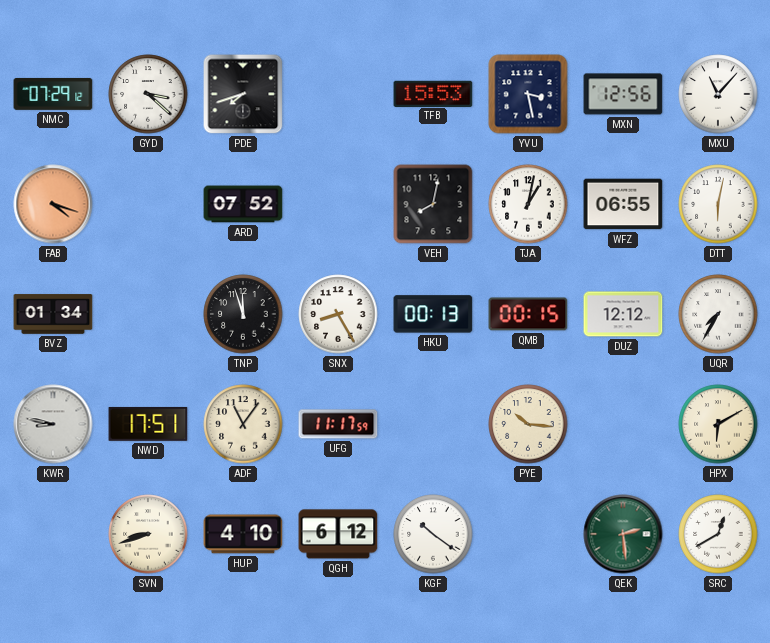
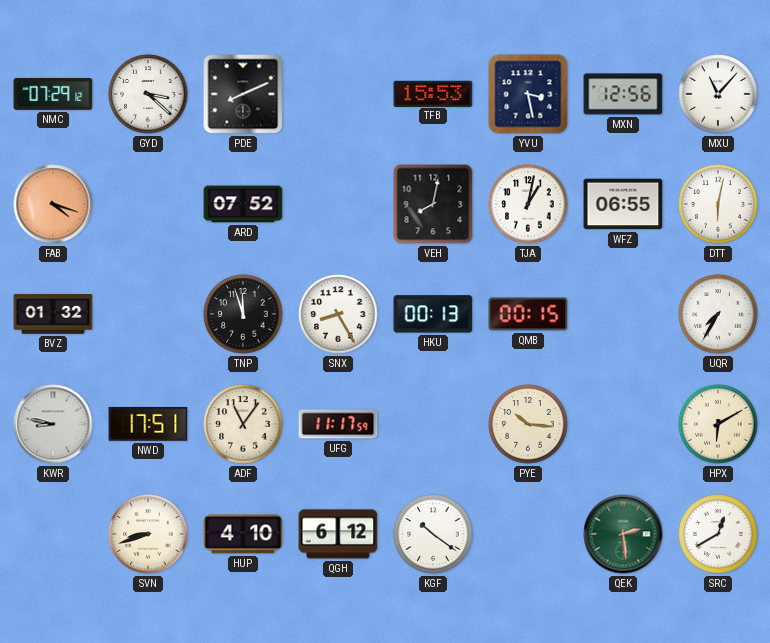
PDE: 7:42 -> 8:11 (243, 94)
BVZ: 01:34 -> 01:32 (53, 314)
DUZ: 12:12 -> none (623, 314)
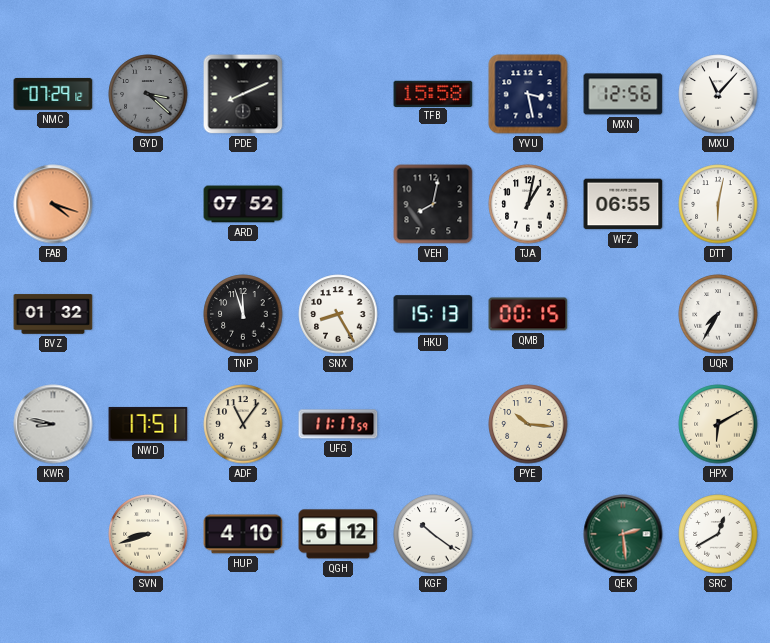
GYD dial: white -> grey (148, 94)
TFB: 15:53 -> 15:58 (433, 93)
HKU: 00:13 -> 15:13 (433, 314)
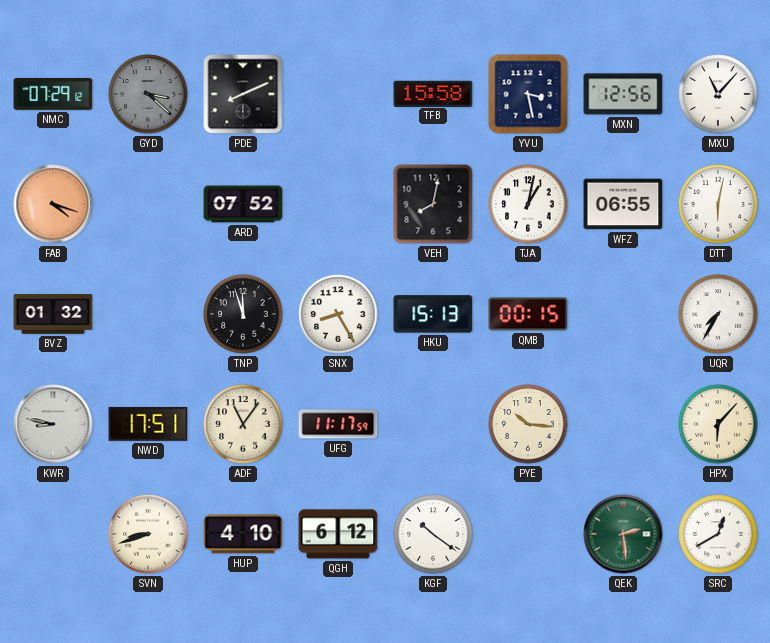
HPX: 6:10 -> 6:07 (718, 424)
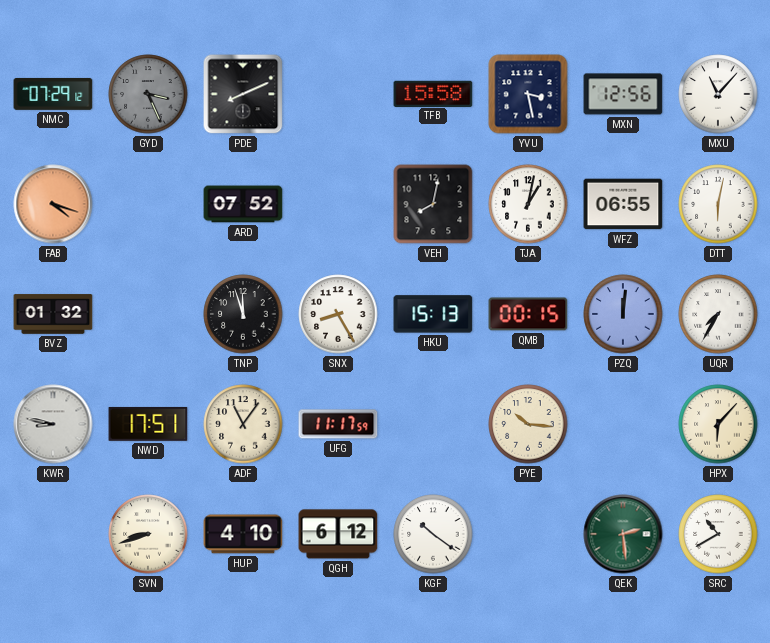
GYD: 3:22 -> 3:26 (148, 94)
PZQ: none -> 12:01 (623, 314)
SRC: 12:40 -> 10:40 (718, 534)
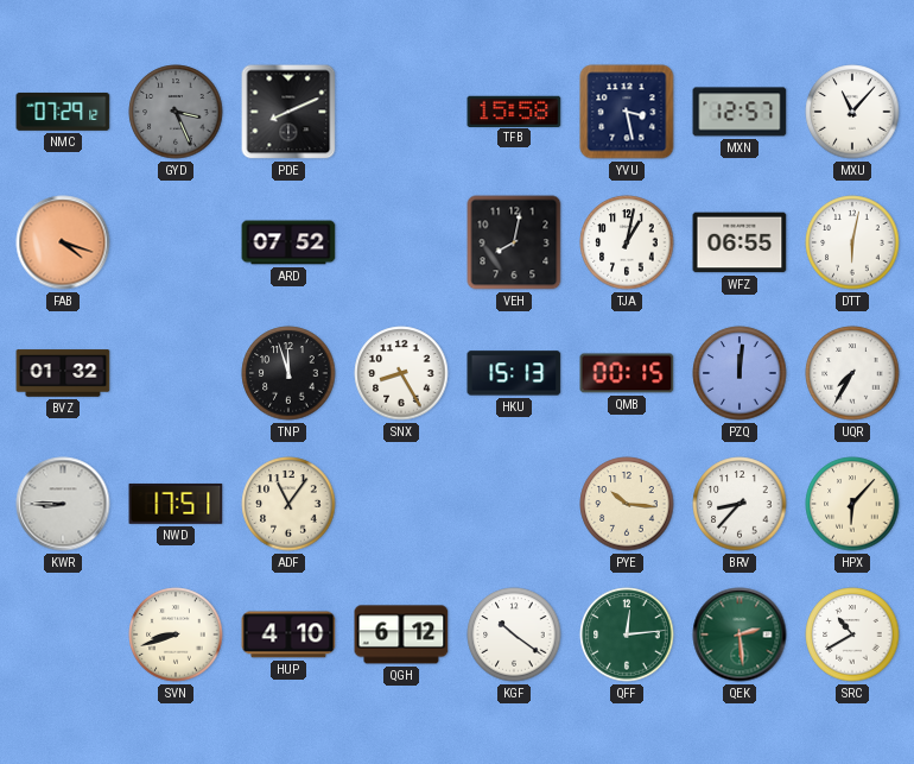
MXN: 12:56 -> 12:57 (740, 112)
KWR: 8:47 -> 8:45 (63, 504)
UFG: 11:17 -> none (338, 424)
BRV: none -> 8:37 (740, 504)
QFF: none -> 12:14 (627, 634)
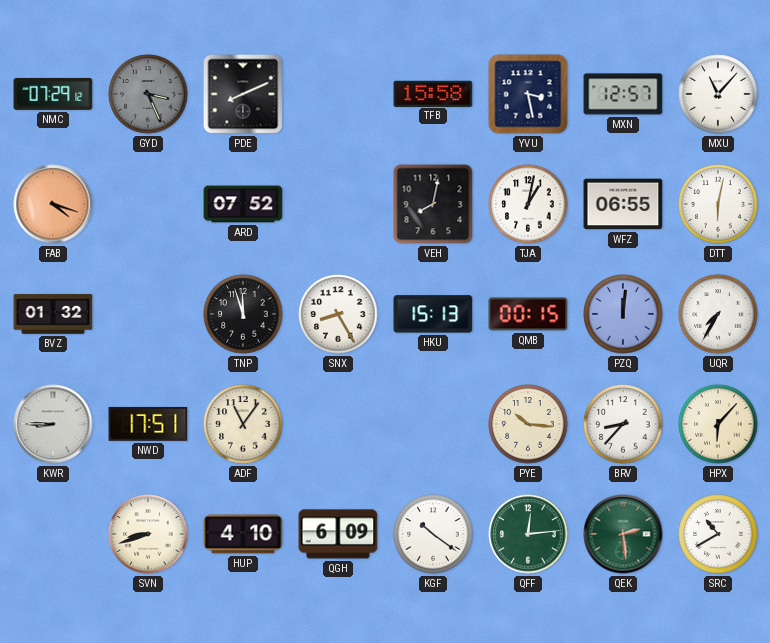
QGH: 6:12 -> 6:09 (338, 534)
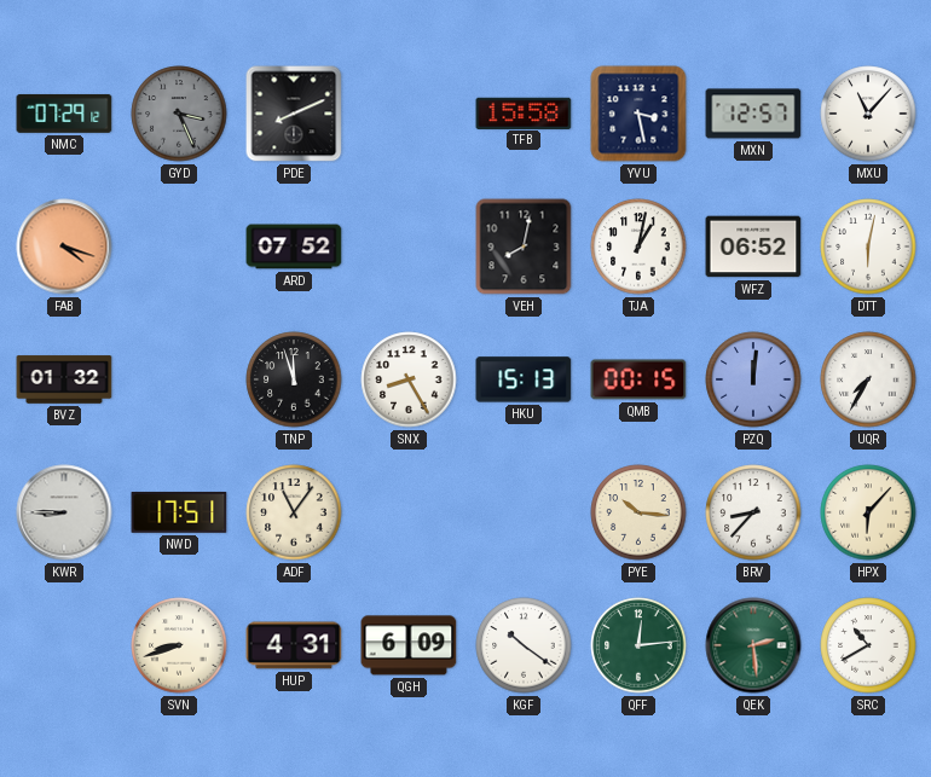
WFZ: 06:55 -> 06:52 (753, 247)
HUP: 4:10 -> 4:31 (294, 645)
